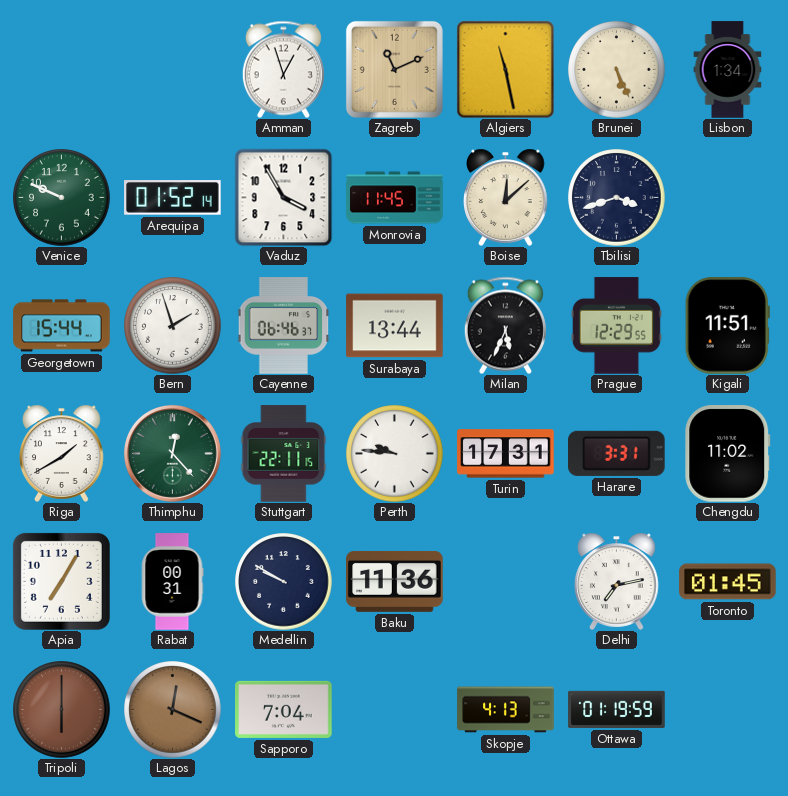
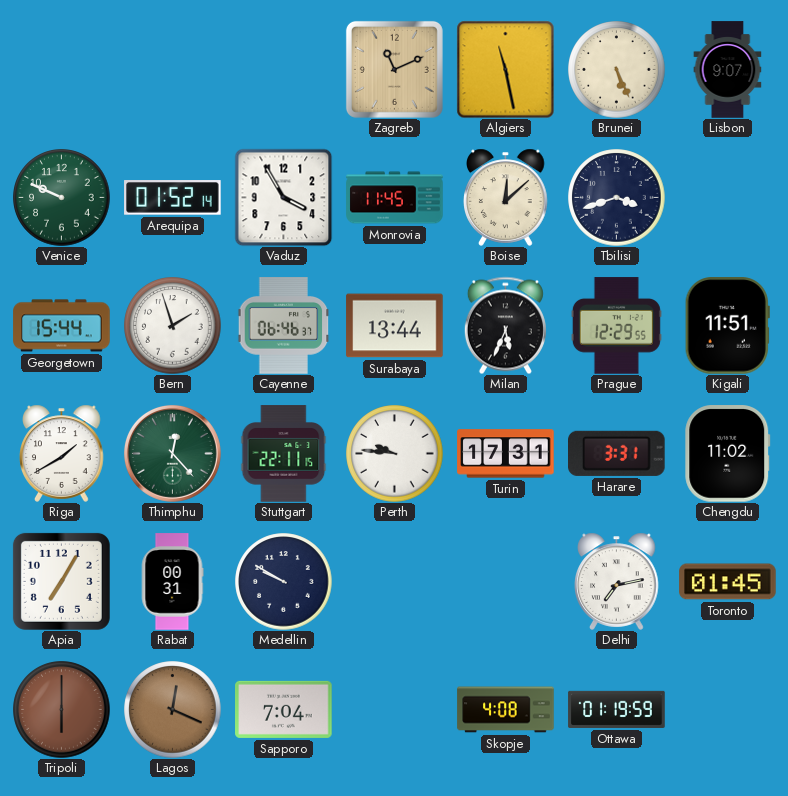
Amman: 12:57 -> none (283, 69)
Lisbon: 1:34 -> 9:07 (728, 70)
Baku: 11:36 -> none (395, 581)
Skopje: 4:13 -> 4:08 (506, 710)
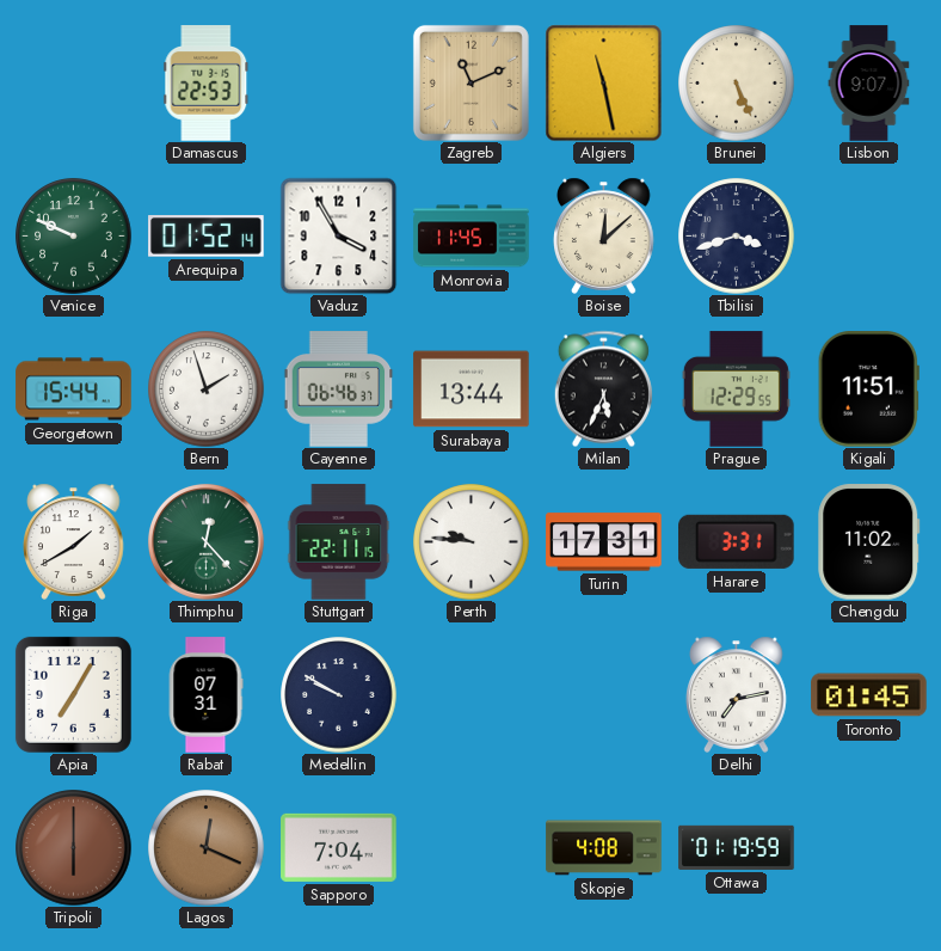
Damascus: none -> 22:53 (207, 84)
Rabat: 00:31 -> 07:31 (205, 695)
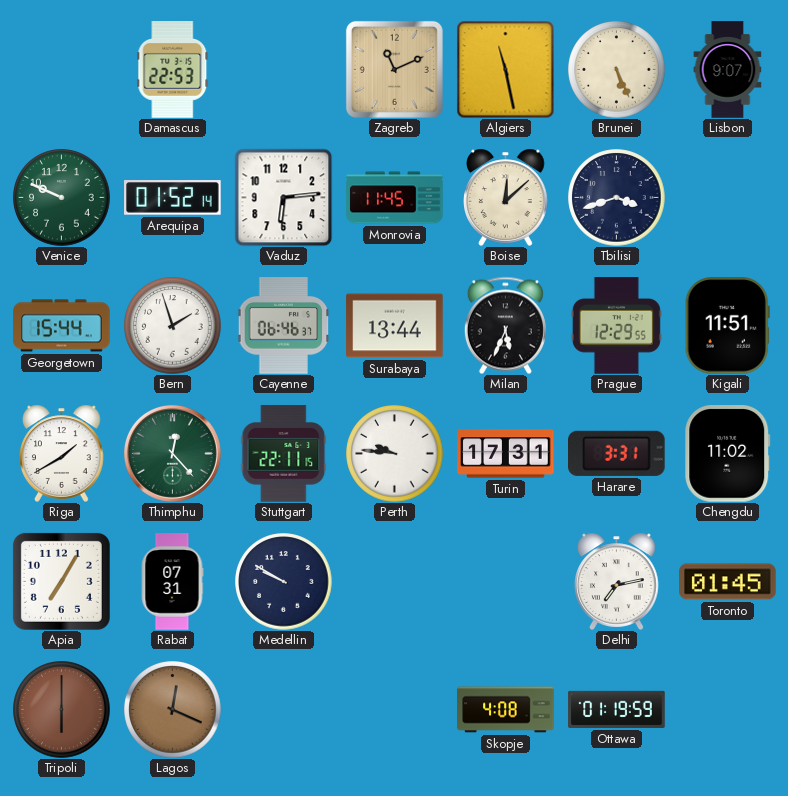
Vaduz: 3:55 -> 6:14 (283, 197)
Sapporo: 7:04 -> none (339, 847)
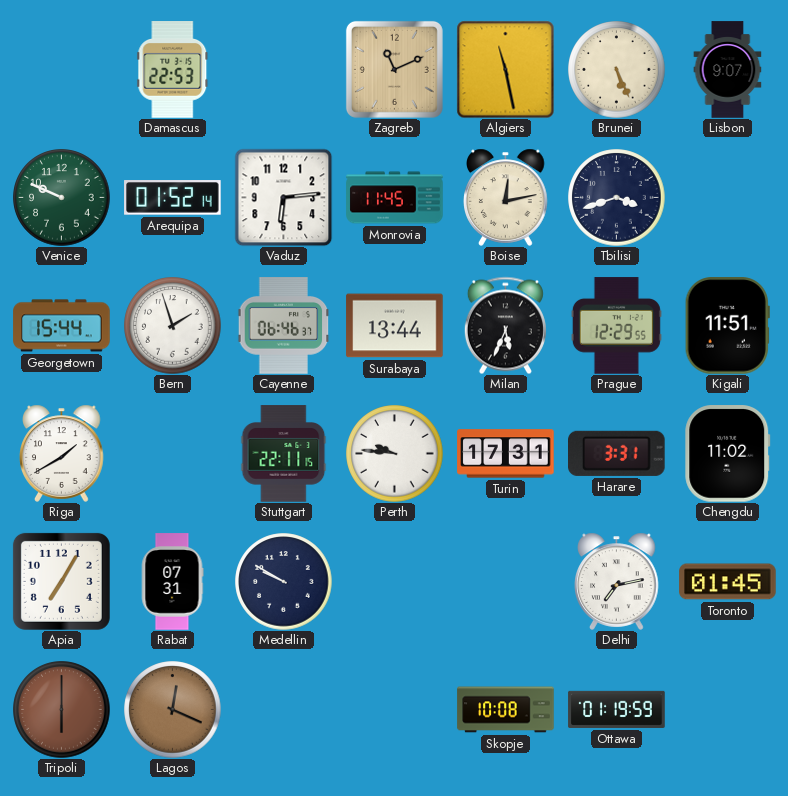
Boise: 12:08 -> 12:13 (506, 197)
Thimphu: 12:23 -> none (172, 453)
Skopje: 4:08 -> 10:08 (506, 710)
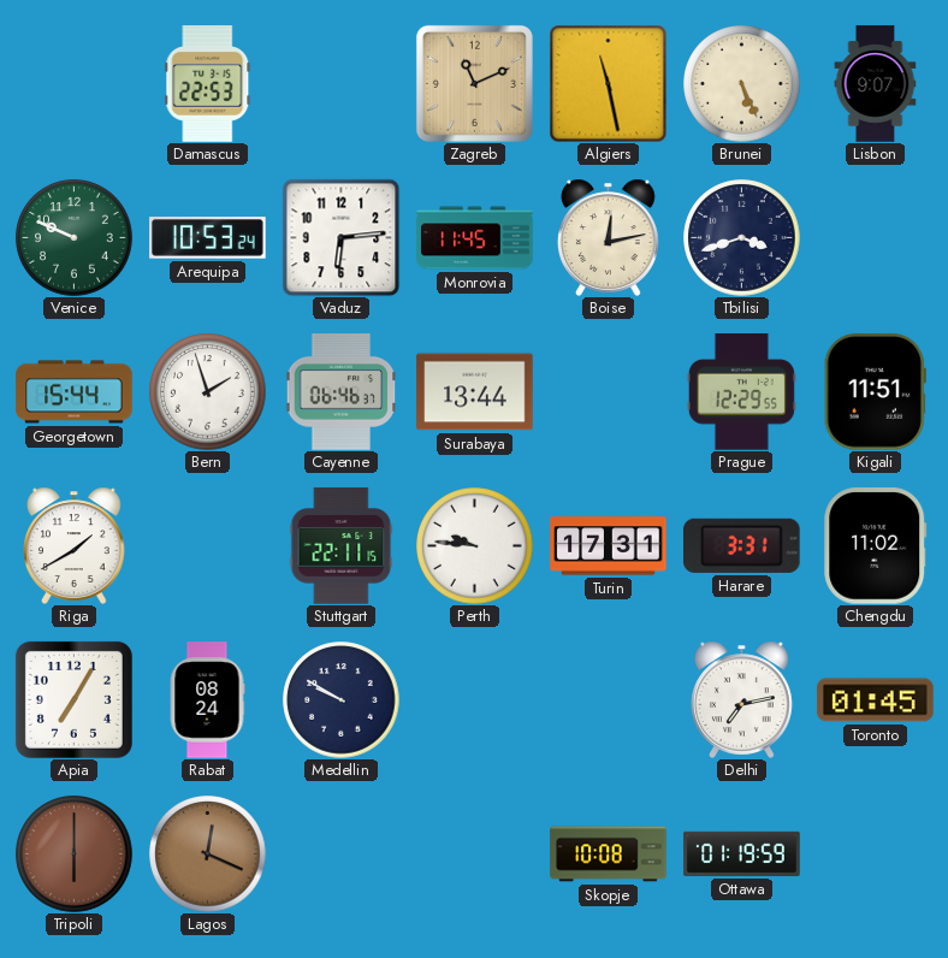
Arequipa: 01:52 -> 10:53 (208, 238)
Milan: 5:34 -> none (505, 325)
Rabat: 07:31 -> 08:24 (207, 700)
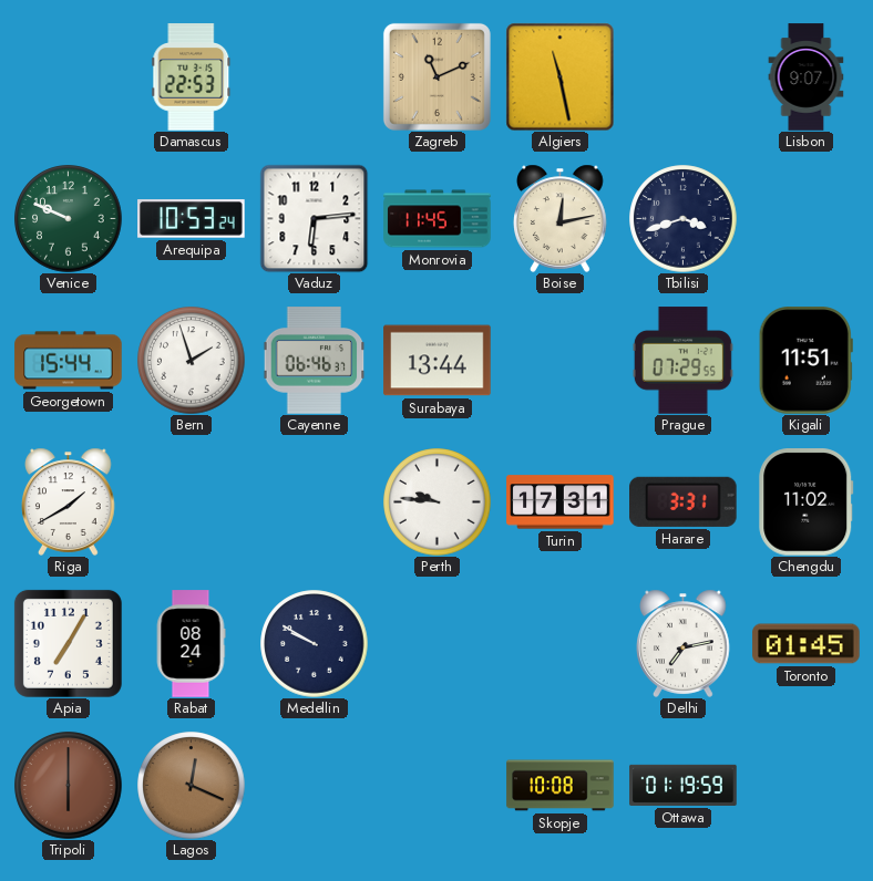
Brunei: 5:26 -> none (742, 84)
Prague: 12:29 -> 07:29 (682, 361)
Stuttgart: 22:11 -> none (342, 546)
